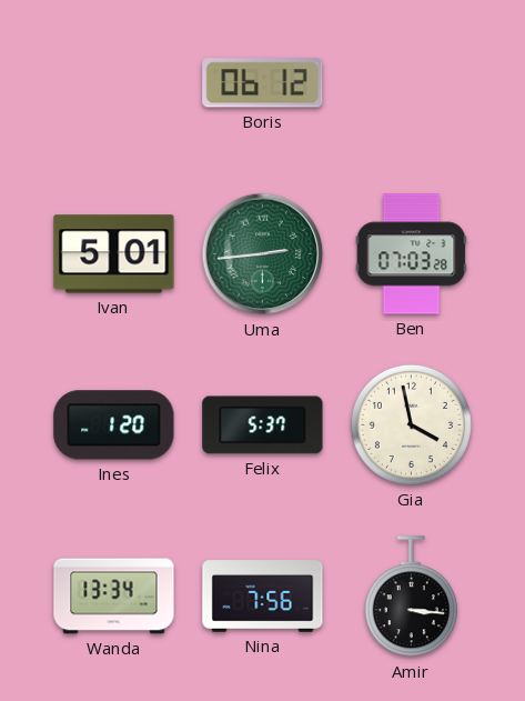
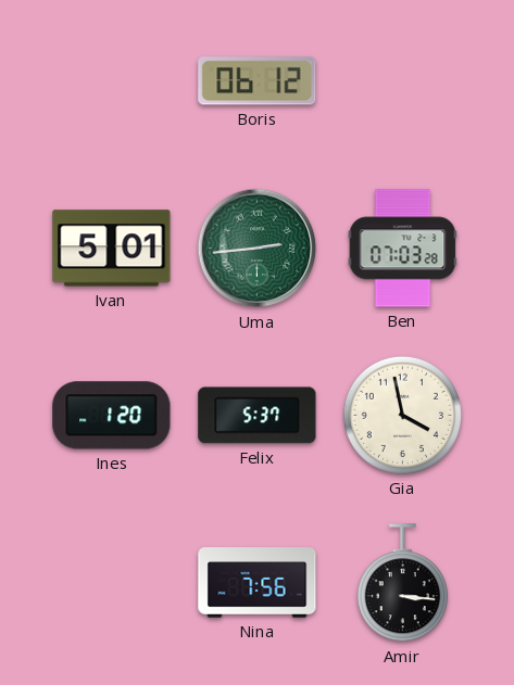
Wanda: 13:34 -> none (114, 597)
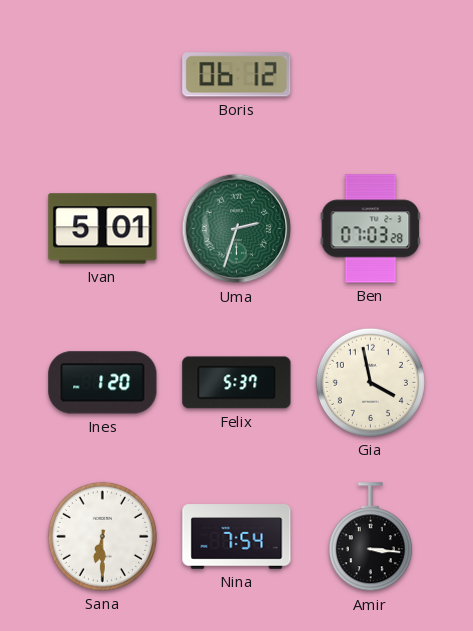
Uma: 2:44 -> 2:33 (237, 229)
Sana: none -> 6:30 (102, 536)
Nina: 7:56 -> 7:54 (237, 537)
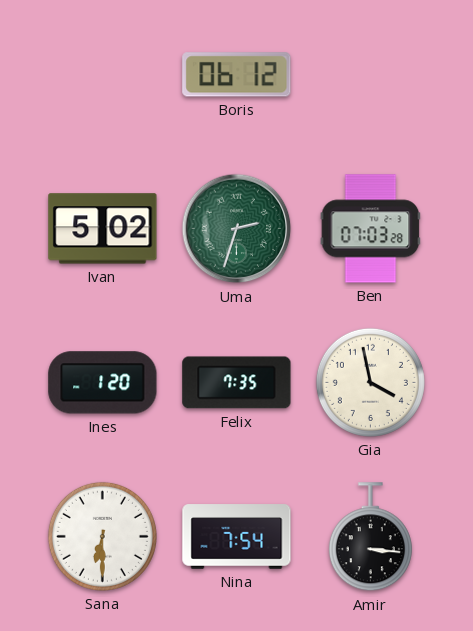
Ivan: 5:01 -> 5:02 (103, 229)
Felix: 5:37 -> 7:35 (237, 383)
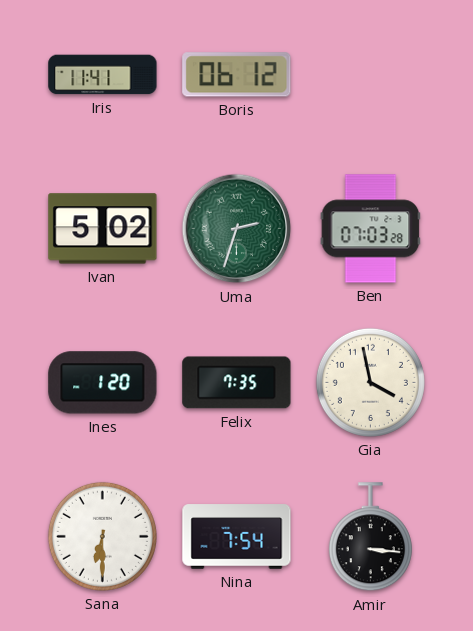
Iris: none -> 11:41 (103, 75)
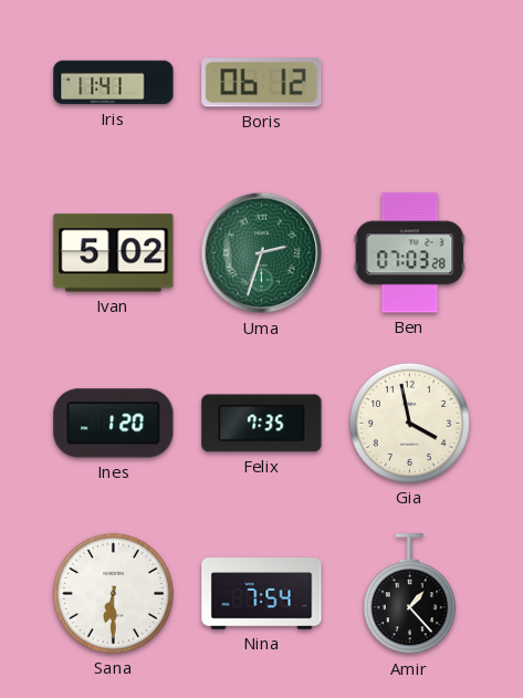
Amir: 3:16 -> 1:23 (409, 594)
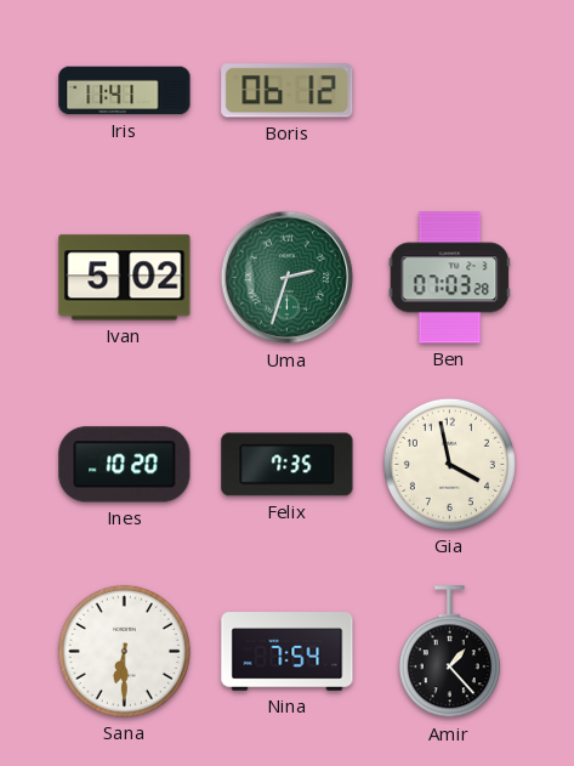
Ines: 1:20 -> 10:20 (125, 465)
